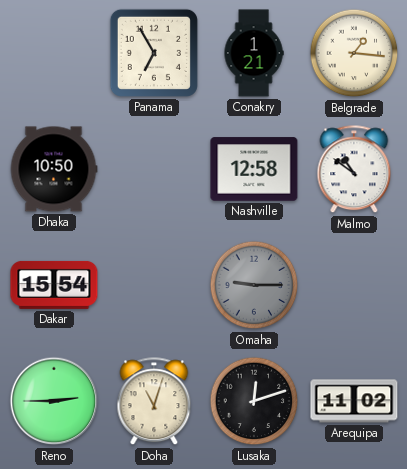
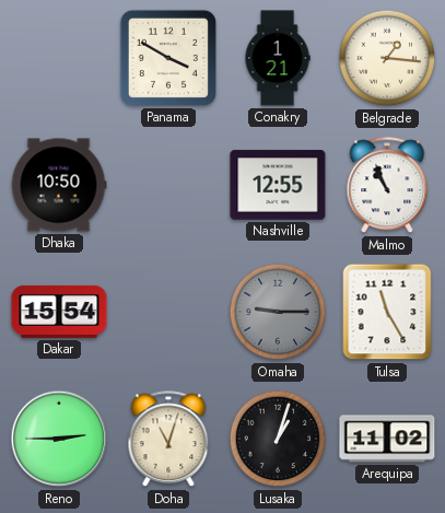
Panama: 6:55 -> 3:50 (168, 58)
Nashville: 12:58 -> 12:55 (278, 185)
Malmo: 10:51 -> 10:56 (387, 186)
Tulsa: none -> 11:25 (387, 312)
Lusaka: 12:12 -> 1:03 (278, 439)
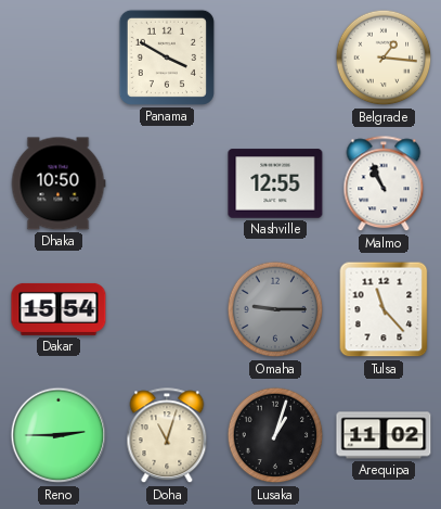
Conakry: 1:21 -> none (278, 58)
Tulsa: 11:25 -> 11:23 (384, 309)
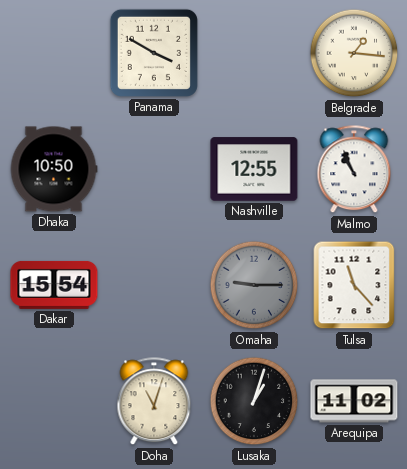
Reno: 2:45 -> none (59, 435)
